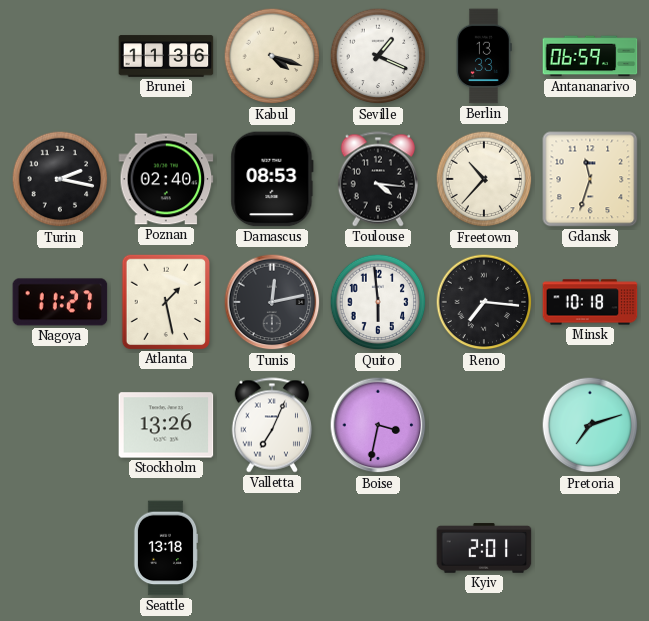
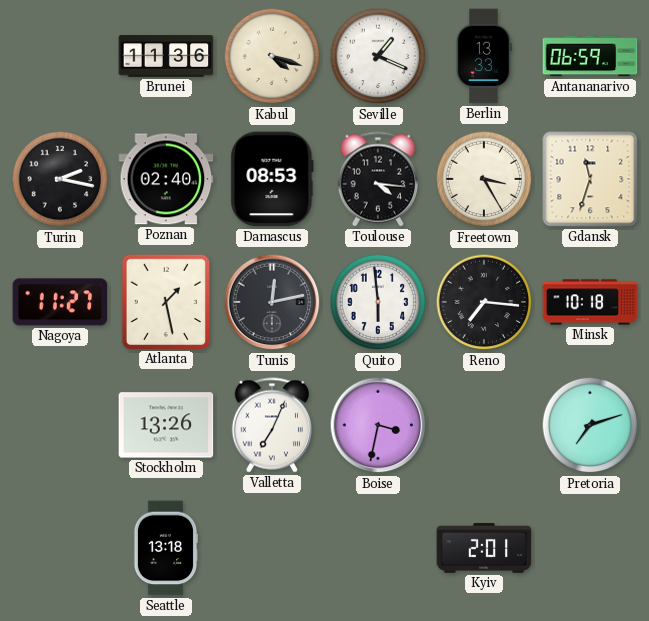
Freetown: 10:37 -> 3:25 (484, 179)
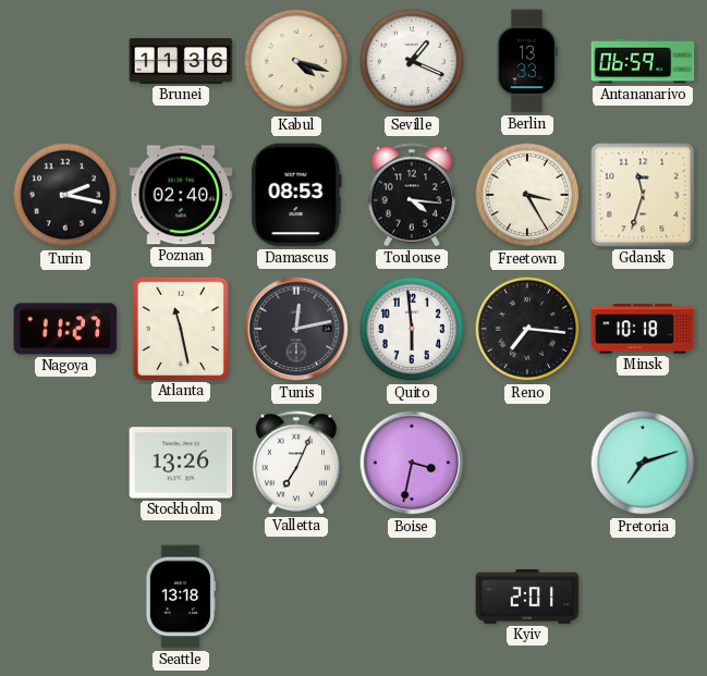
Atlanta: 1:28 -> 11:28 (180, 328)
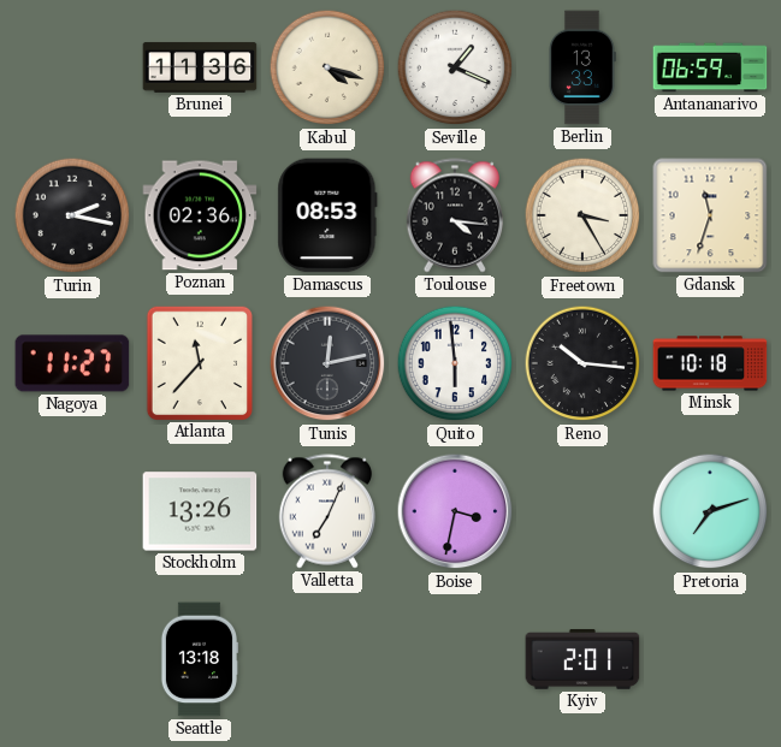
Poznan: 02:40 -> 02:36 (200, 215)
Atlanta: 11:28 -> 11:37 (199, 362)
Reno: 7:16 -> 10:16 (582, 363)
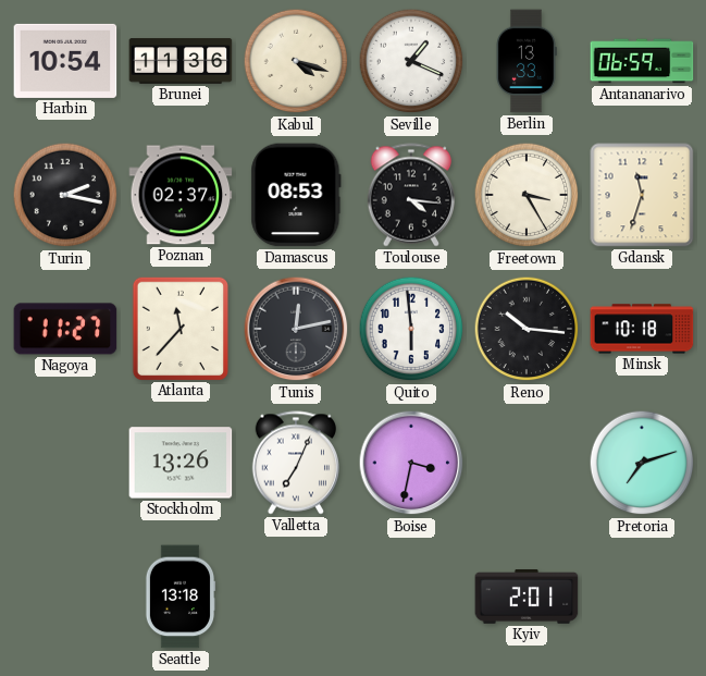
Harbin: none -> 10:54 (65, 61)
Poznan: 02:36 -> 02:37 (181, 195)
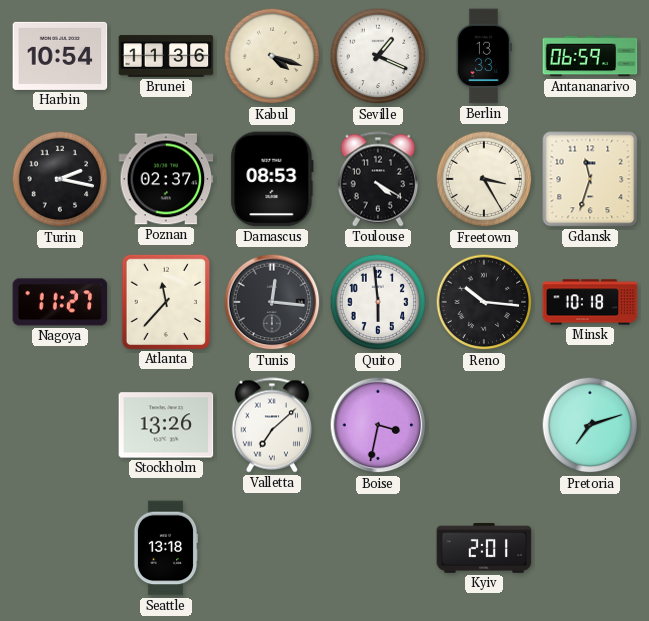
Toulouse: 4:16 -> 4:20 (377, 179)
Tunis: 12:13 -> 12:16 (272, 302)
Valletta: 7:04 -> 7:08 (271, 425)
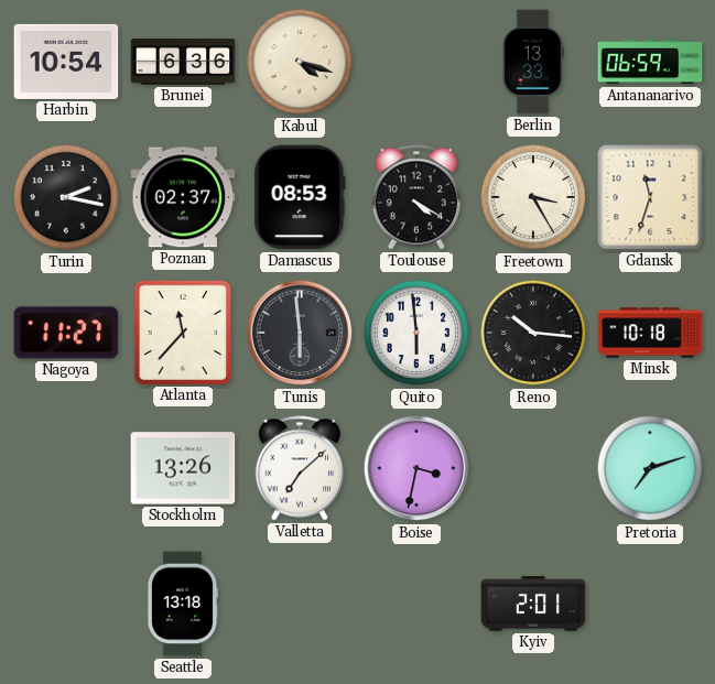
Brunei: 11:36 -> 6:36 (183, 62)
Seville: 1:19 -> none (378, 56)
Tunis: 12:16 -> 5:59 (300, 333)
